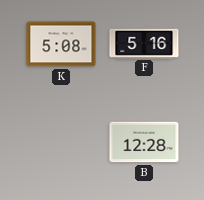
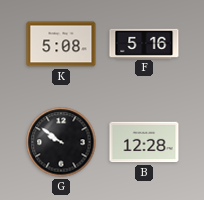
G: none -> 9:51 (61, 142)
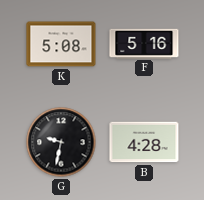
G: 9:51 -> 9:32 (61, 142)
B: 12:28 -> 4:28 (144, 142)
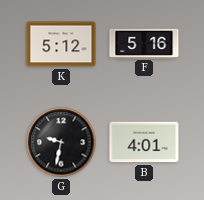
K: 5:08 -> 5:12 (61, 44)
B: 4:28 -> 4:01 (144, 142)
